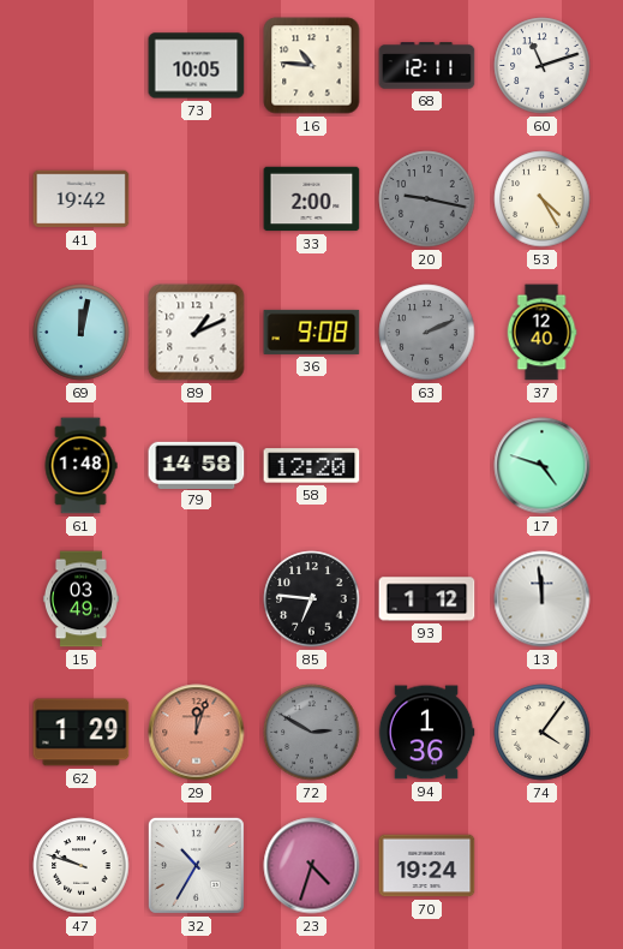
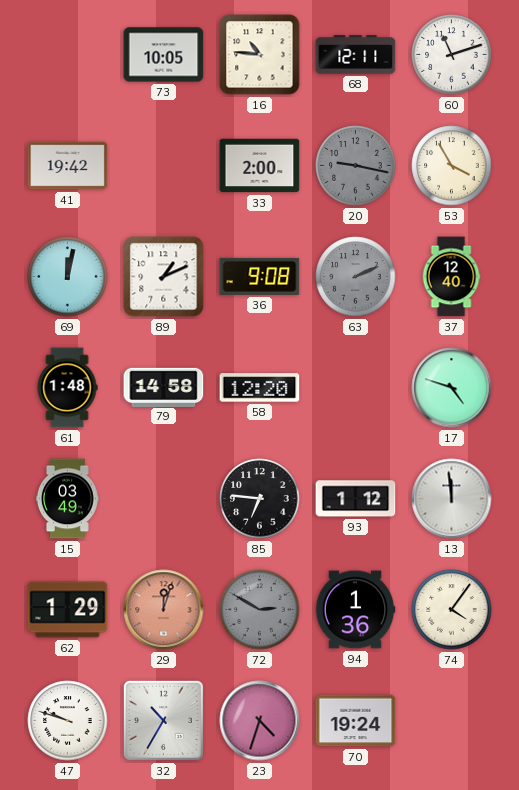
53: 4:25 -> 3:55 (452, 166)
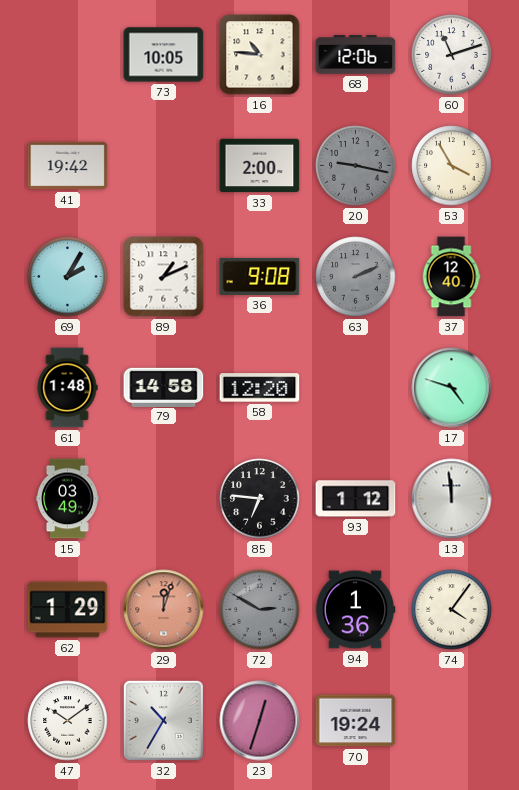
68: 12:11 -> 12:06 (356, 55)
69: 12:02 -> 2:05 (68, 277)
47: 9:48 -> 10:09 (68, 721)
23: 4:33 -> 12:33 (260, 721)
